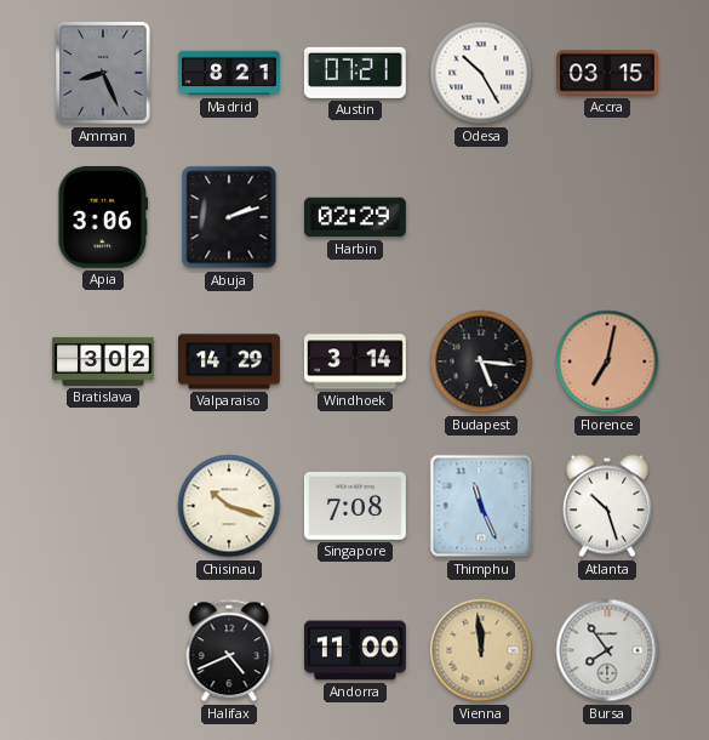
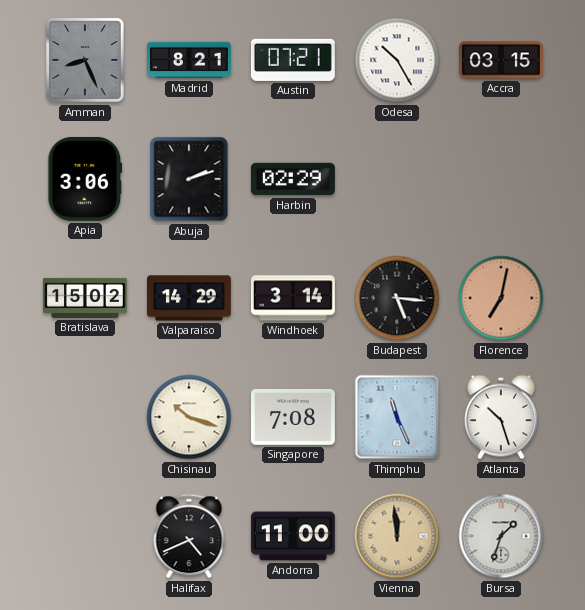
Bratislava: 3:02 -> 15:02 (86, 298)
Bursa: 7:54 -> 1:33 (501, 536)
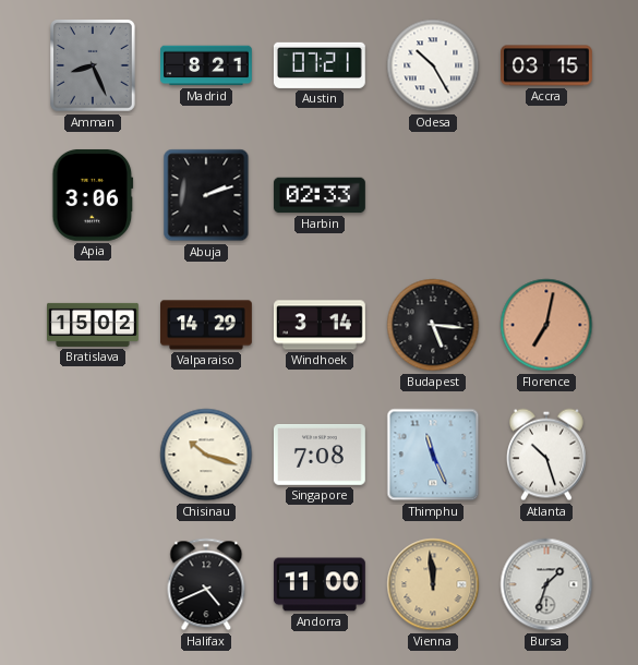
Harbin: 02:29 -> 02:33 (320, 195)
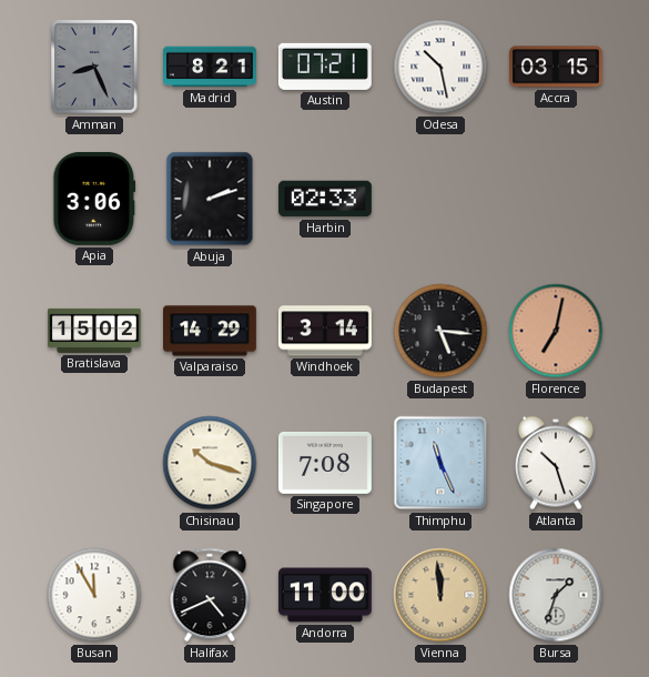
Odesa: 10:25 -> 10:28 (440, 67)
Busan: none -> 11:55 (94, 595)
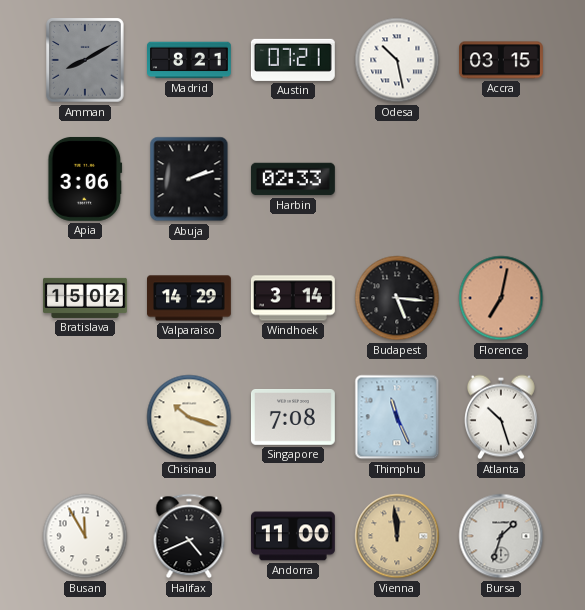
Amman: 8:26 -> 8:10 (86, 60)
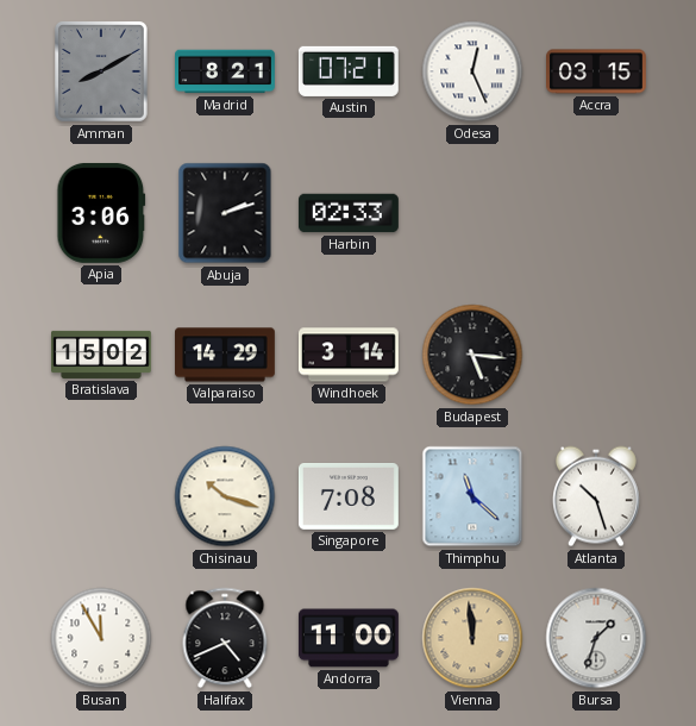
Odesa: 10:28 -> 12:26 (472, 71)
Florence: 7:02 -> none (501, 298)
Thimphu: 11:26 -> 11:22 (472, 496)
